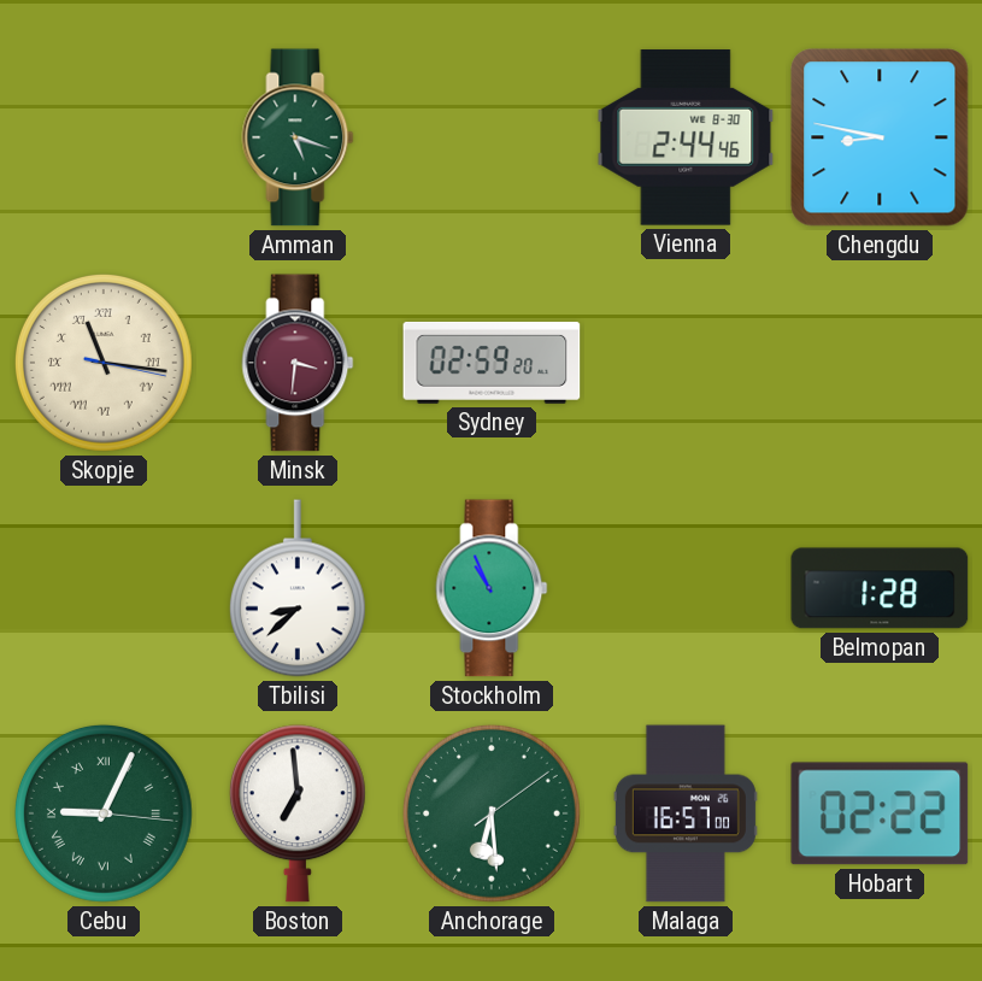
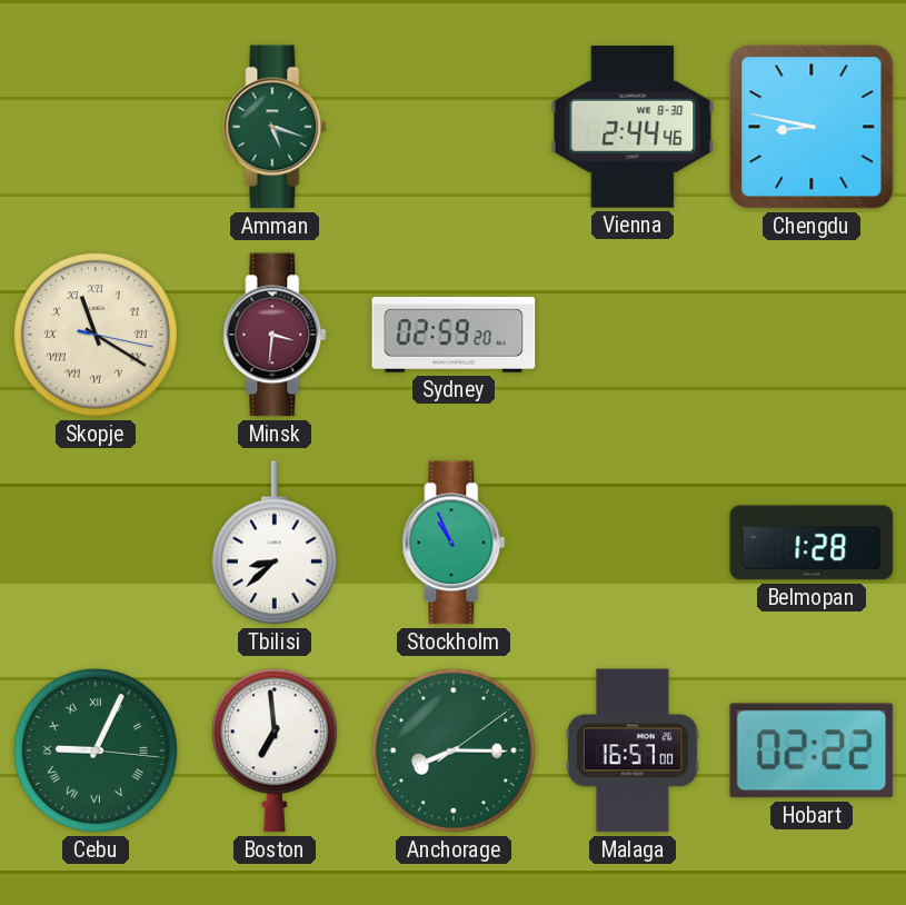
Skopje: 11:16 -> 11:20 (96, 335)
Anchorage: 6:29 -> 8:15 (454, 750)
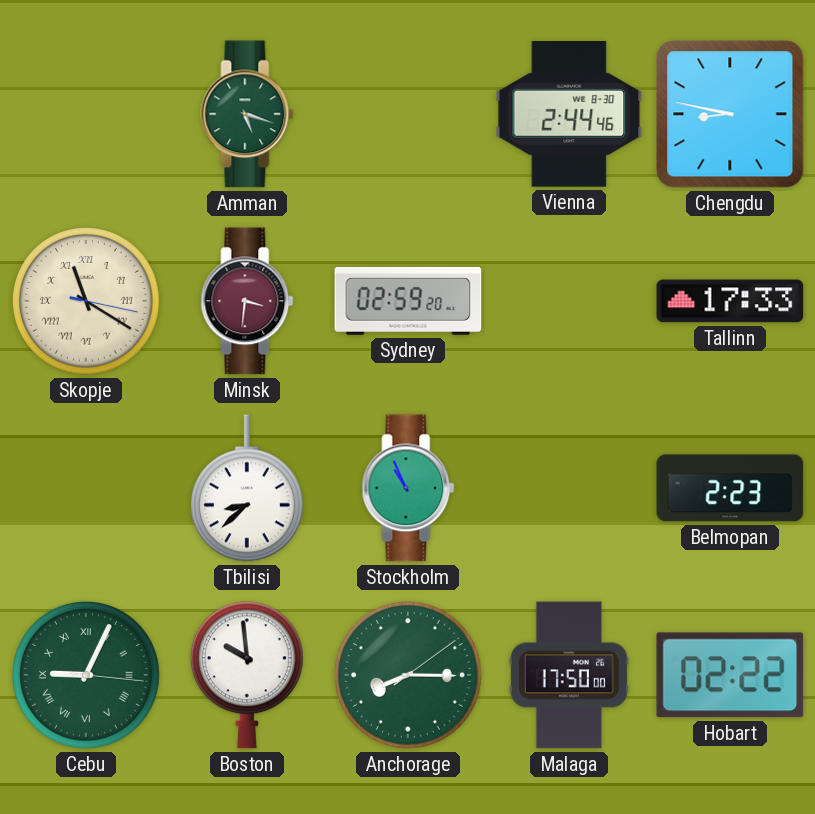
Tallinn: none -> 17:33 (730, 301)
Belmopan: 1:28 -> 2:23 (730, 488)
Boston: 6:59 -> 9:59 (247, 675)
Malaga: 16:57 -> 17:50 (569, 675)
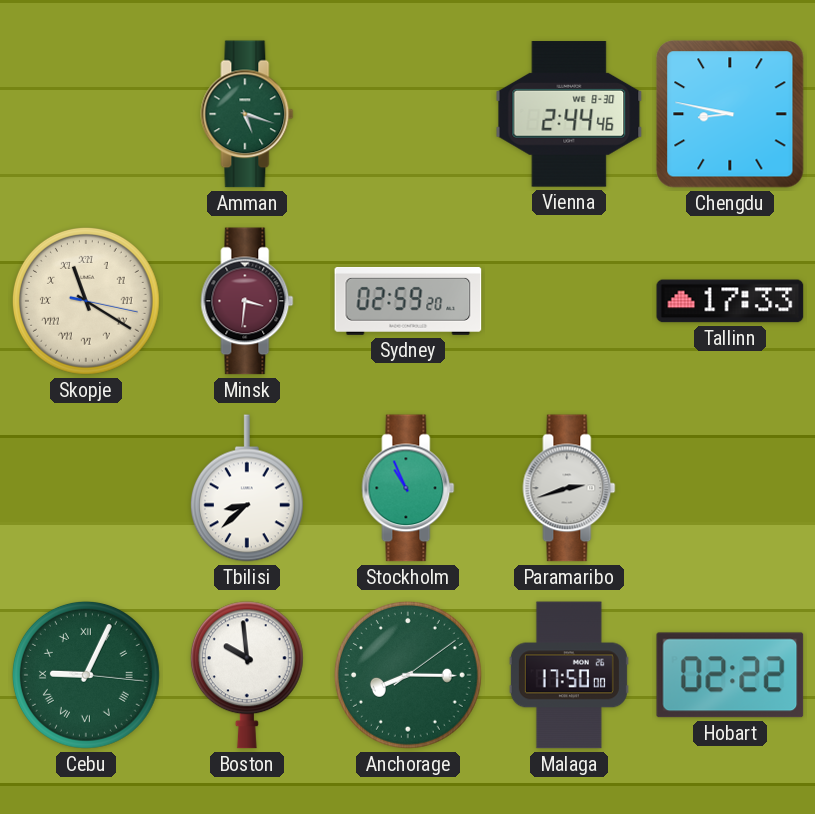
Paramaribo: none -> 2:42 (569, 488)
Belmopan: 2:23 -> none (730, 488)
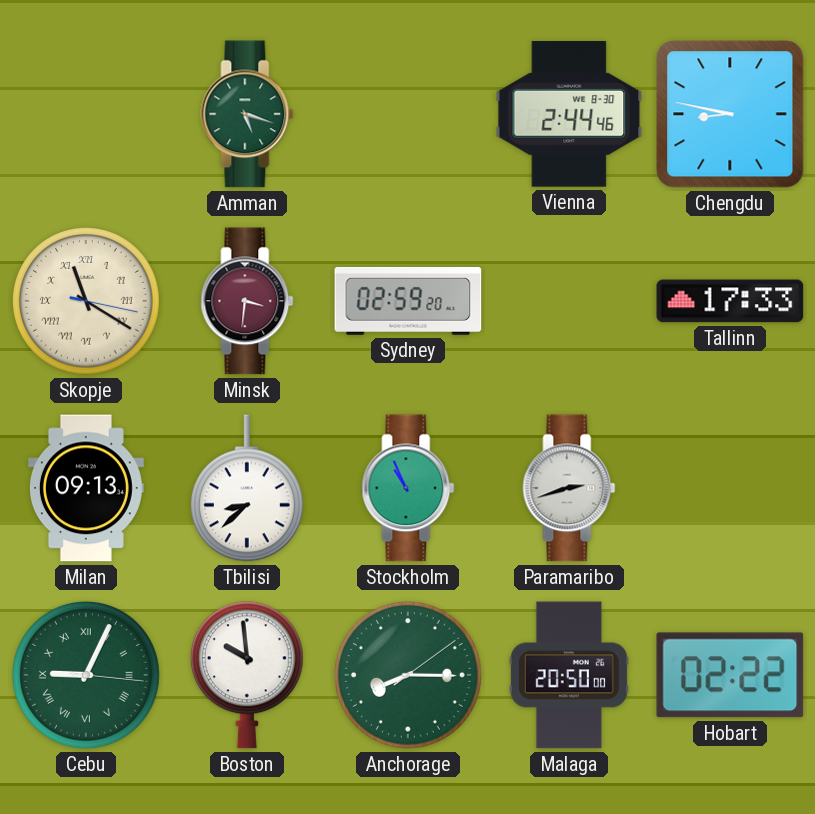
Milan: none -> 09:13 (86, 488)
Malaga: 17:50 -> 20:50 (569, 675)
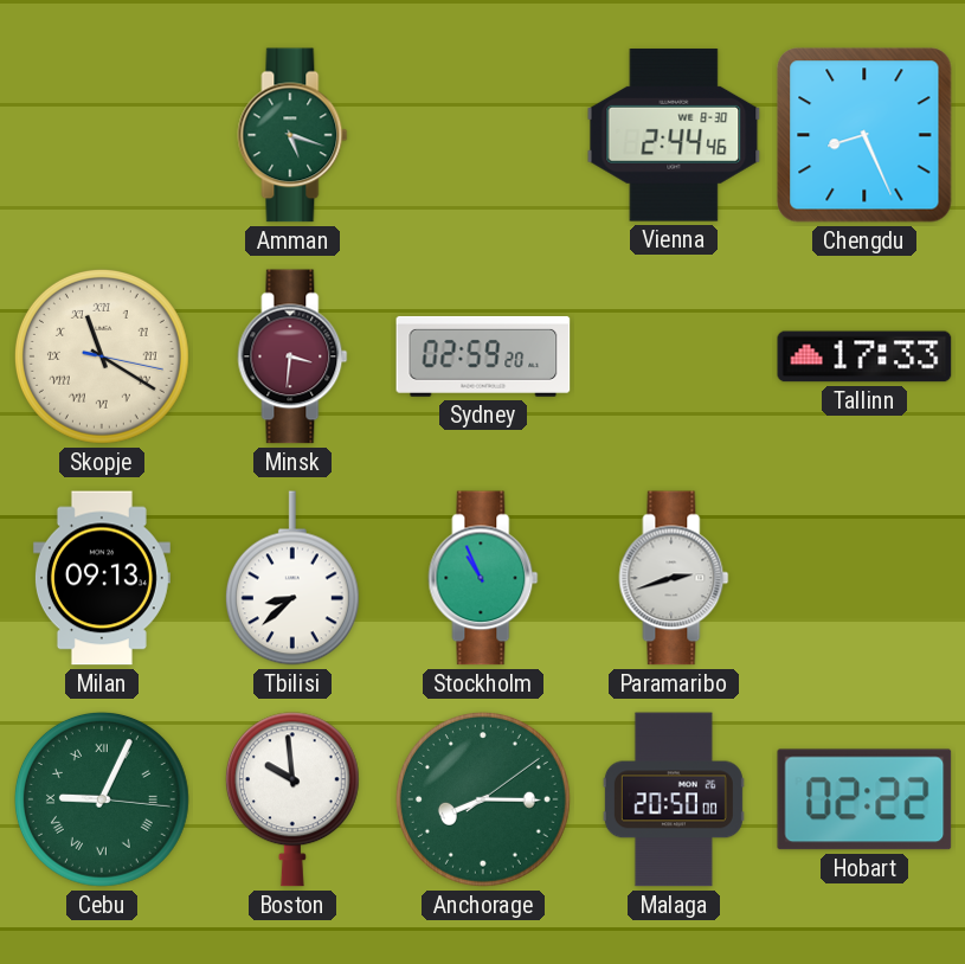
Chengdu: 8:47 -> 8:26 (864, 135)
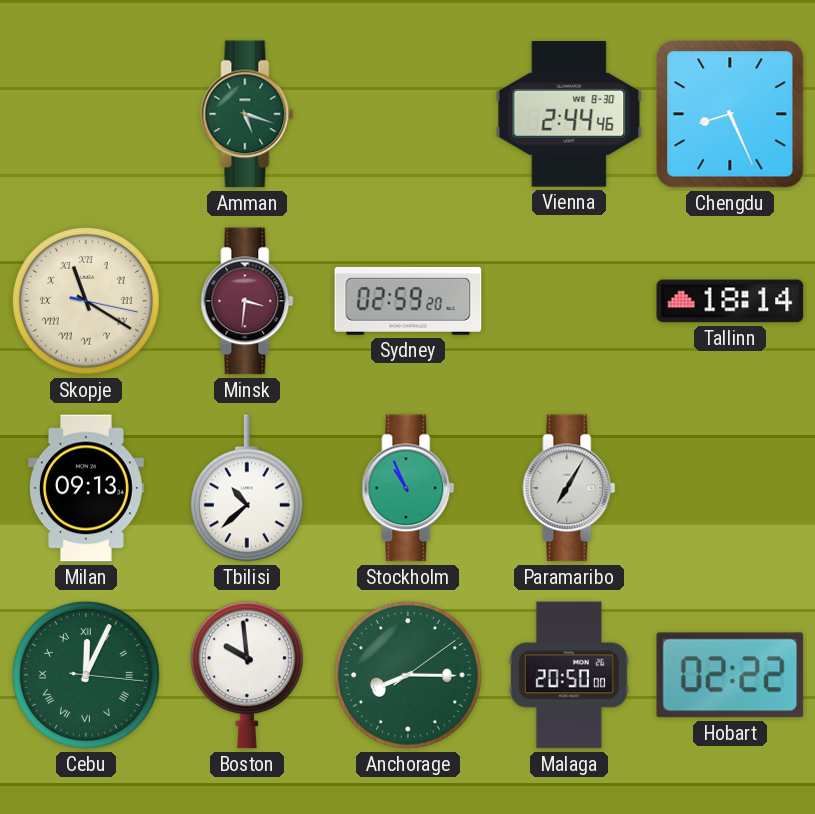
Tallinn: 17:33 -> 18:14 (730, 301)
Tbilisi: 8:38 -> 10:38 (247, 488)
Paramaribo: 2:42 -> 7:05 (569, 488)
Cebu: 9:04 -> 12:04 (86, 675)
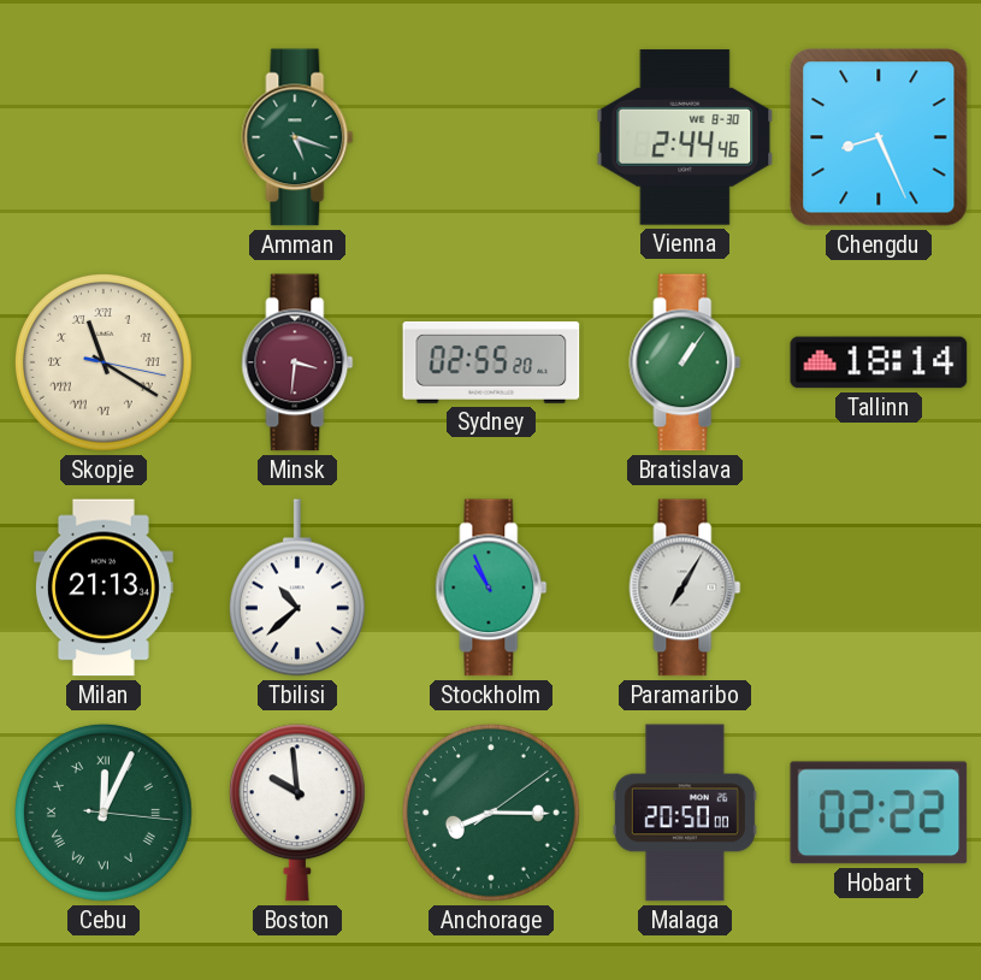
Sydney: 02:59 -> 02:55 (491, 362)
Bratislava: none -> 1:06 (685, 362)
Milan: 09:13 -> 21:13 (104, 588)
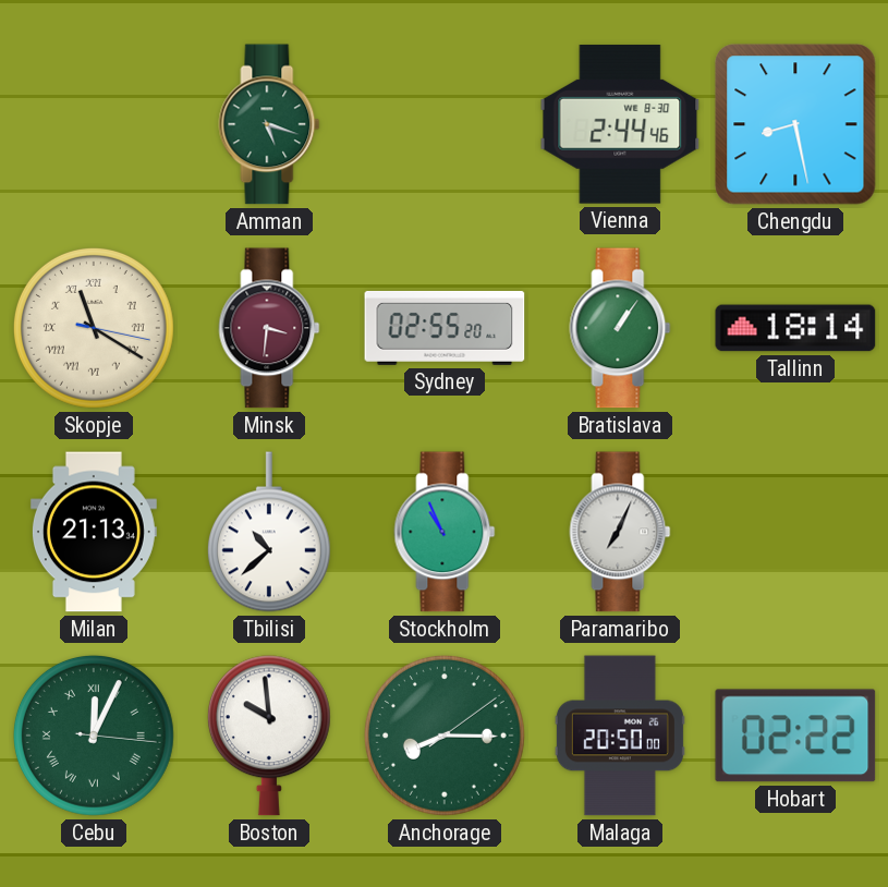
Chengdu: 8:26 -> 8:28 (795, 124)
Paramaribo: 7:05 -> 7:04 (620, 532)
